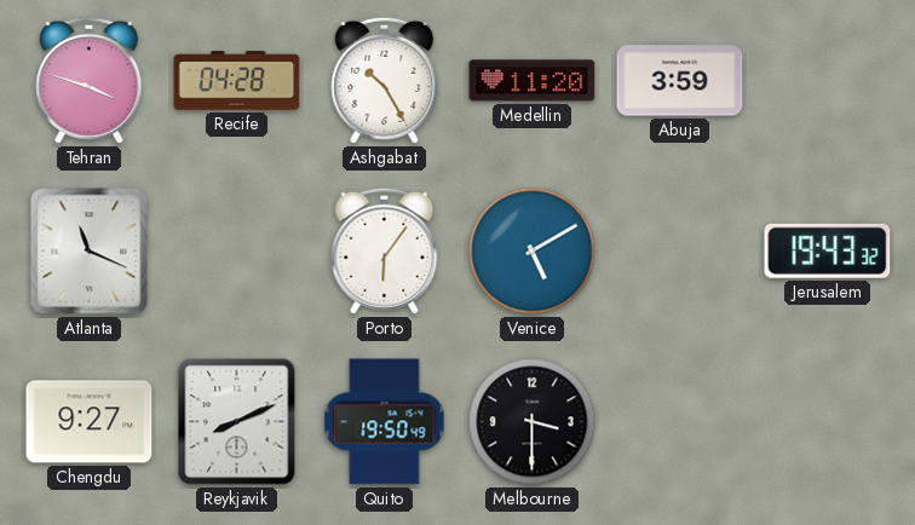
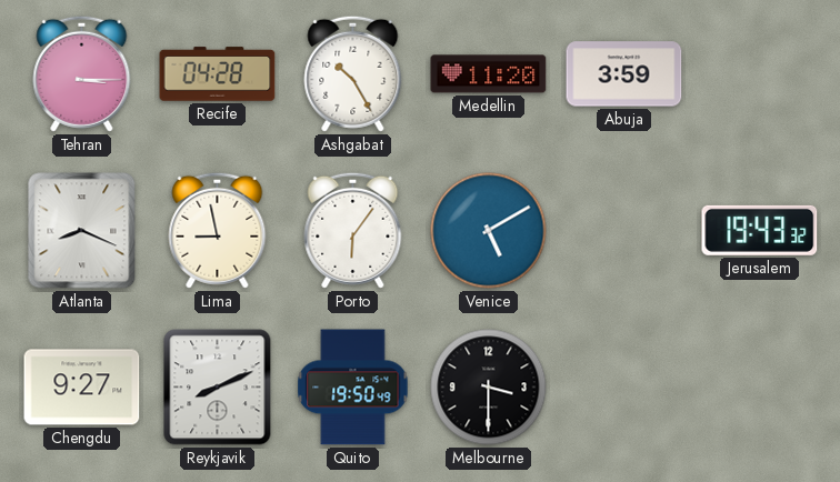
Tehran: 3:48 -> 3:15 (82, 73)
Atlanta: 11:19 -> 8:19 (82, 231)
Lima: none -> 8:58 (218, 230)
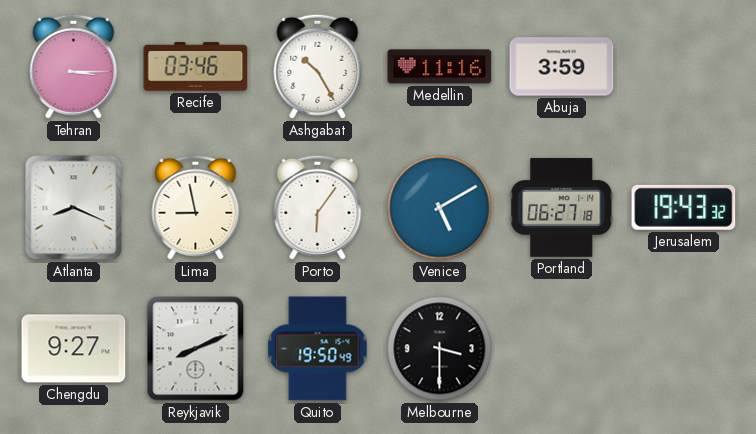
Recife: 04:28 -> 03:46 (196, 67)
Medellin: 11:20 -> 11:16 (440, 67)
Portland: none -> 06:27 (562, 208)
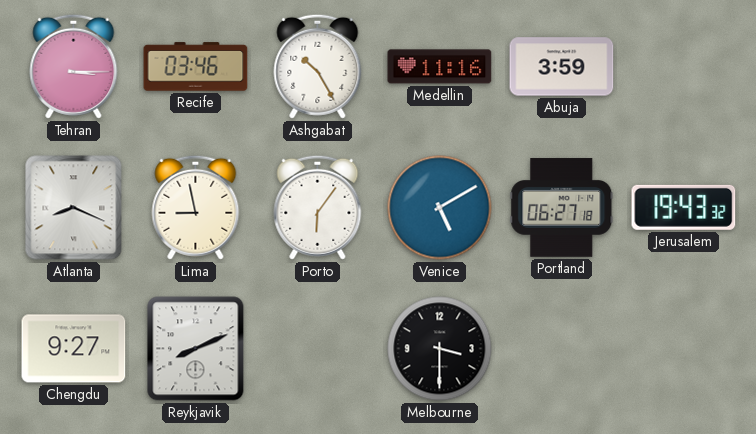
Quito: 19:50 -> none (318, 349)
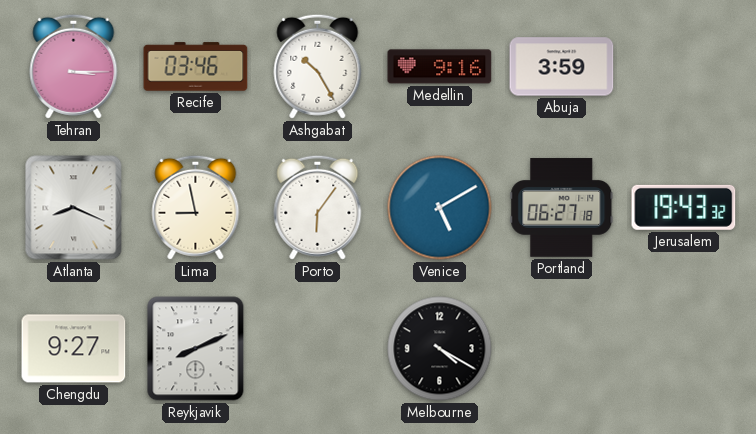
Medellin: 11:16 -> 9:16 (440, 67)
Melbourne: 3:30 -> 4:20 (440, 349)
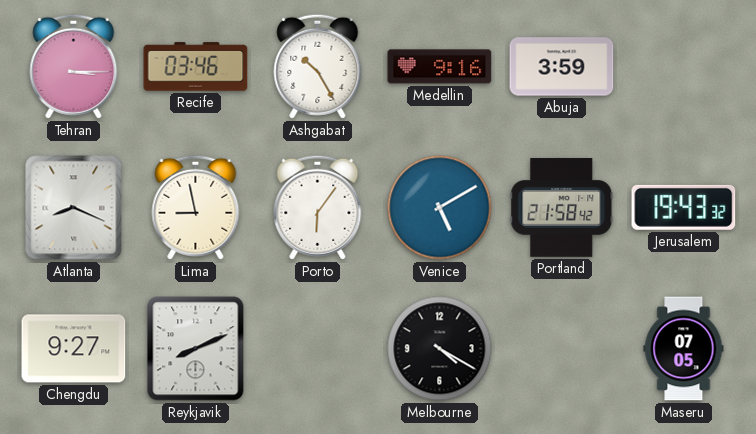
Portland: 06:27 -> 21:58 (562, 208)
Maseru: none -> 07:05 (684, 349)
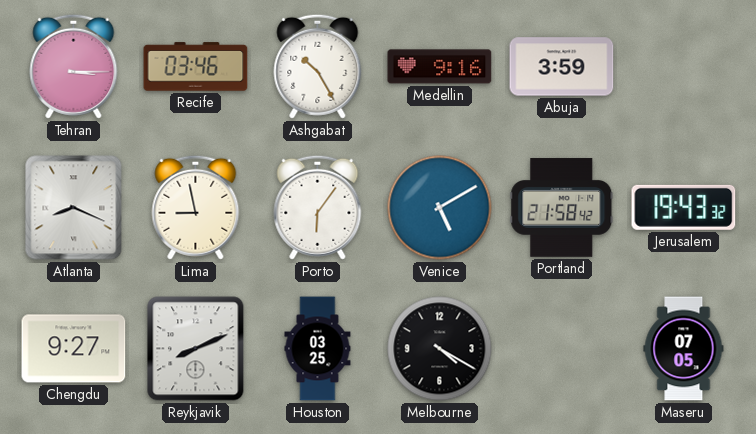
Houston: none -> 03:25 (318, 349)
